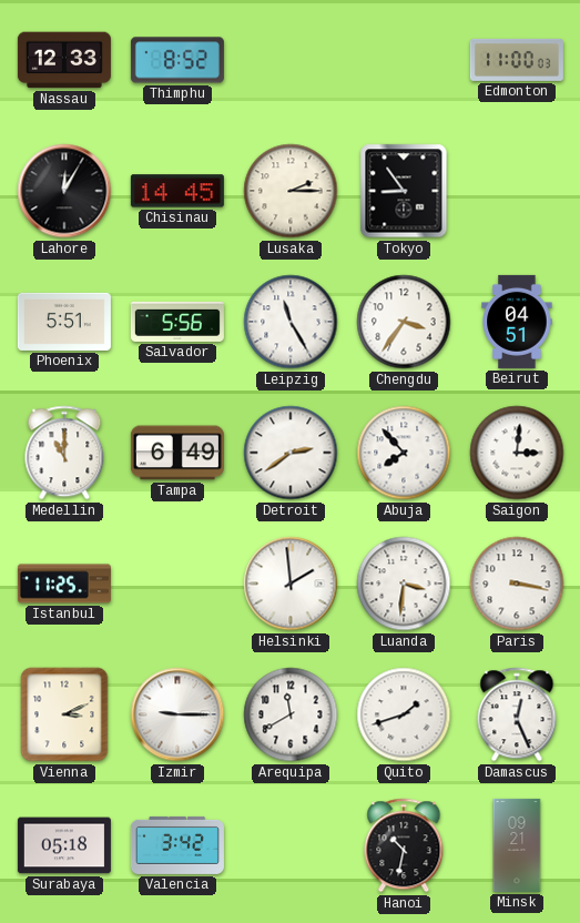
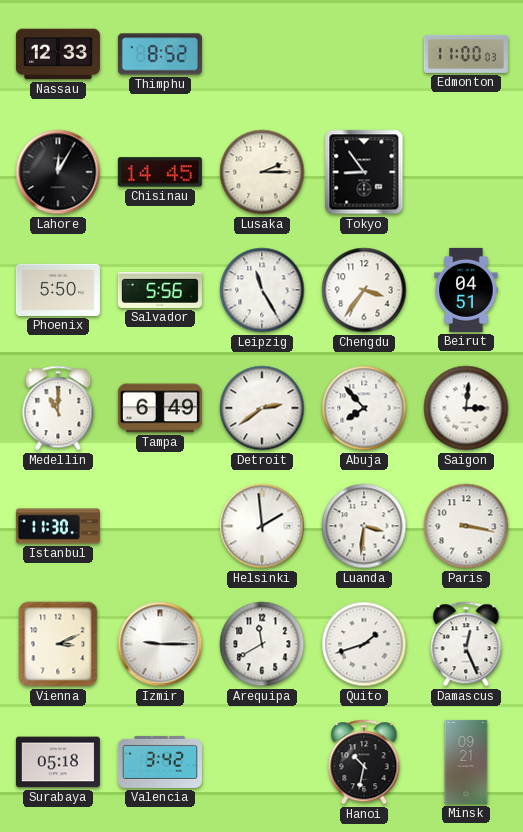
Phoenix: 5:51 -> 5:50 (58, 290)
Istanbul: 11:25 -> 11:30 (58, 526)
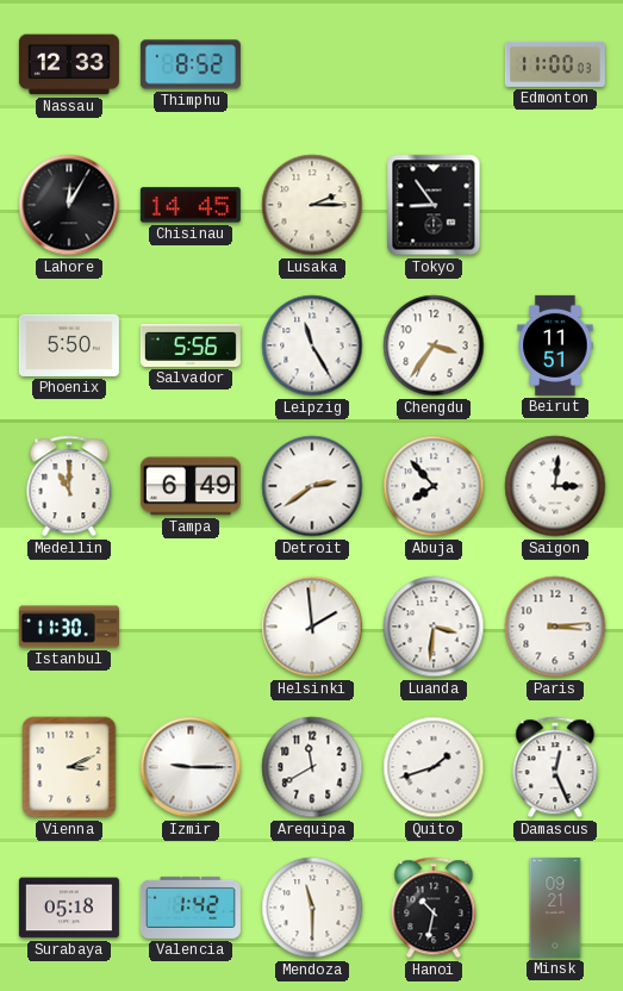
Beirut: 04:51 -> 11:51 (555, 345)
Paris: 3:17 -> 3:14 (555, 627)
Valencia: 3:42 -> 1:42 (191, 908)
Mendoza: none -> 11:30 (312, 908)
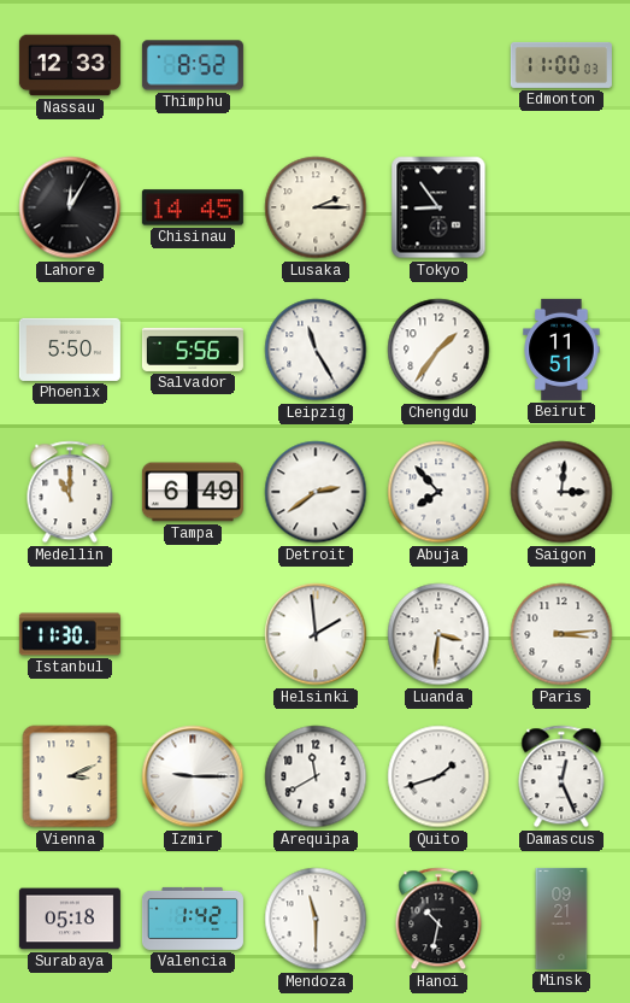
Chengdu: 3:36 -> 1:36 (438, 350)
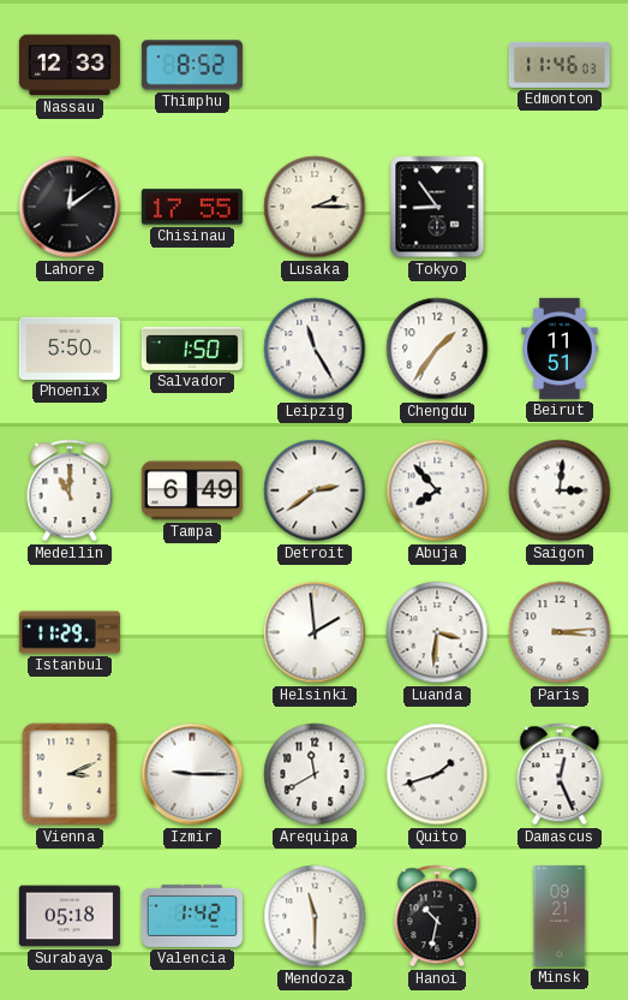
Edmonton: 11:00 -> 11:46 (560, 65)
Lahore: 12:05 -> 12:09 (70, 207)
Chisinau: 14:45 -> 17:55 (192, 207)
Salvador: 5:56 -> 1:50 (192, 349)
Istanbul: 11:30 -> 11:29 (70, 632)
